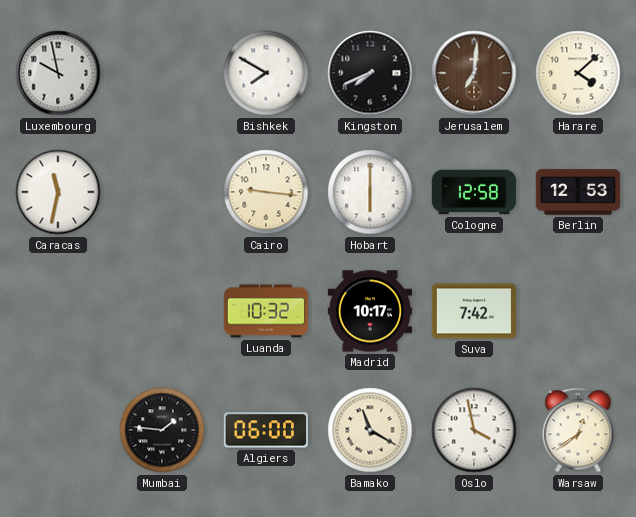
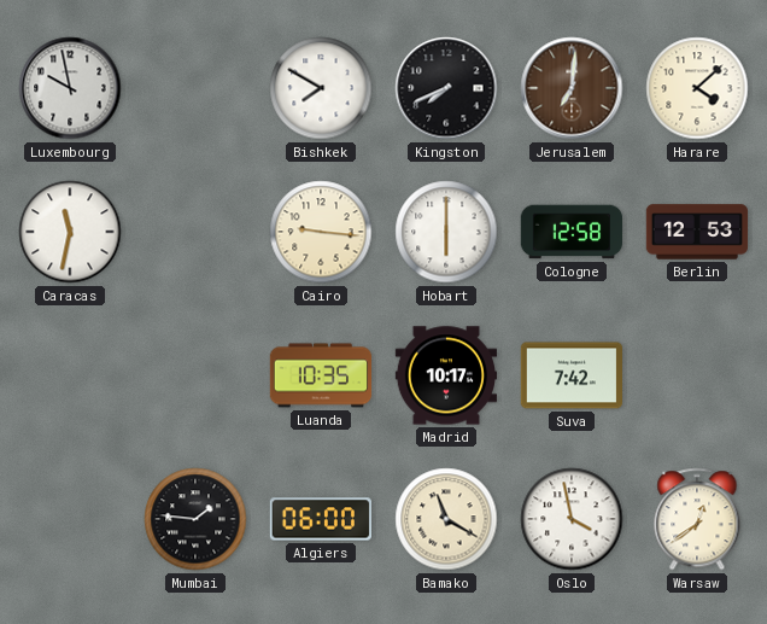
Luanda: 10:32 -> 10:35 (321, 375)
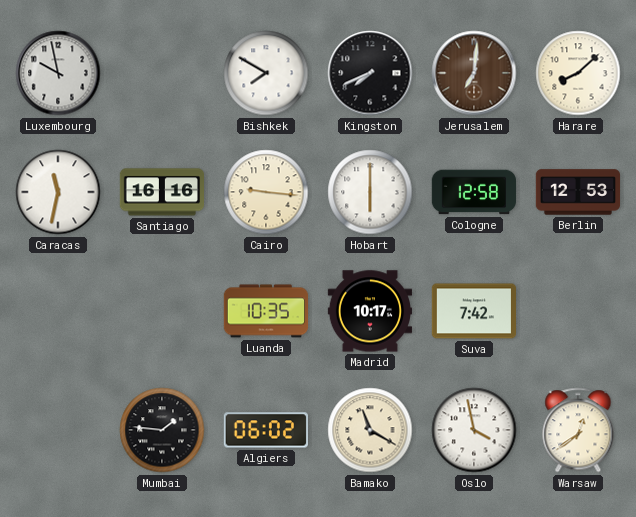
Harare: 4:08 -> 8:08 (578, 73)
Santiago: none -> 16:16 (161, 192)
Algiers: 06:00 -> 06:02 (265, 430)
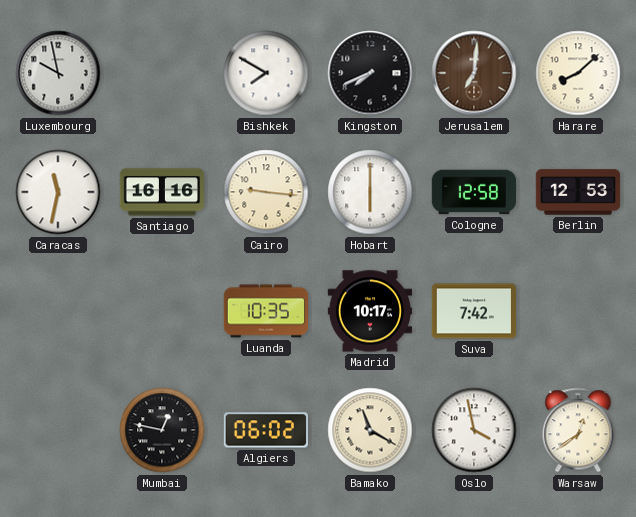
Mumbai: 1:46 -> 12:47 (162, 430)
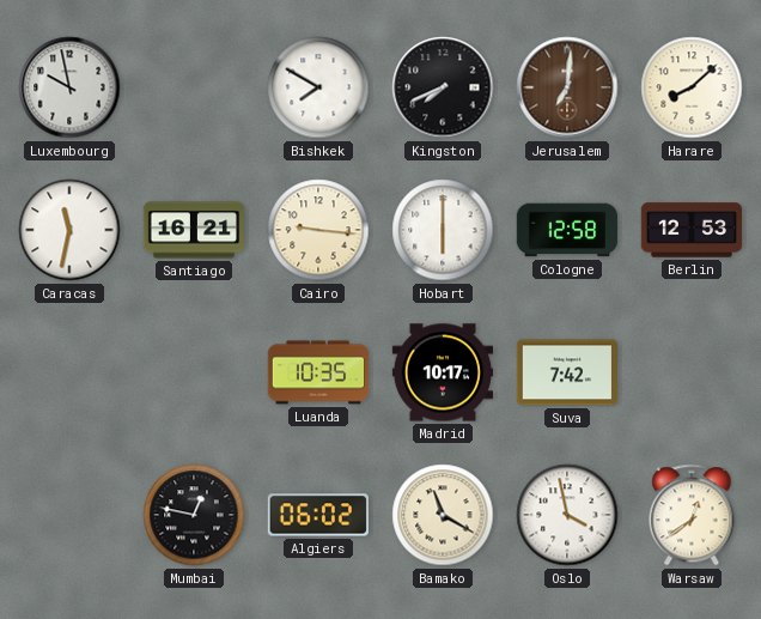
Santiago: 16:16 -> 16:21 (193, 230)
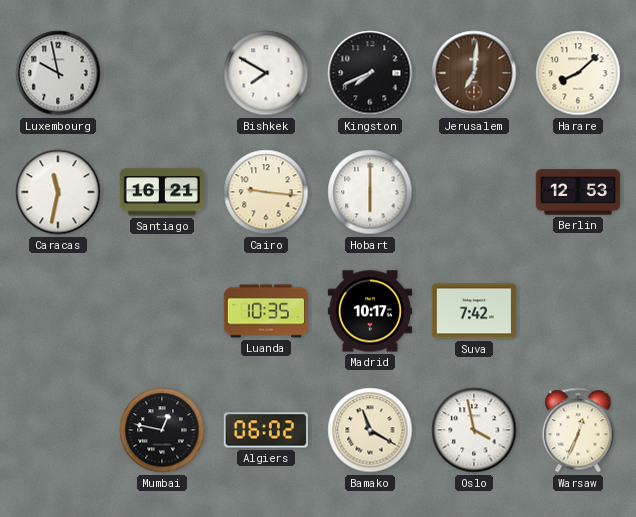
Cologne: 12:58 -> none (567, 230)
Warsaw: 12:39 -> 12:34 (578, 430)
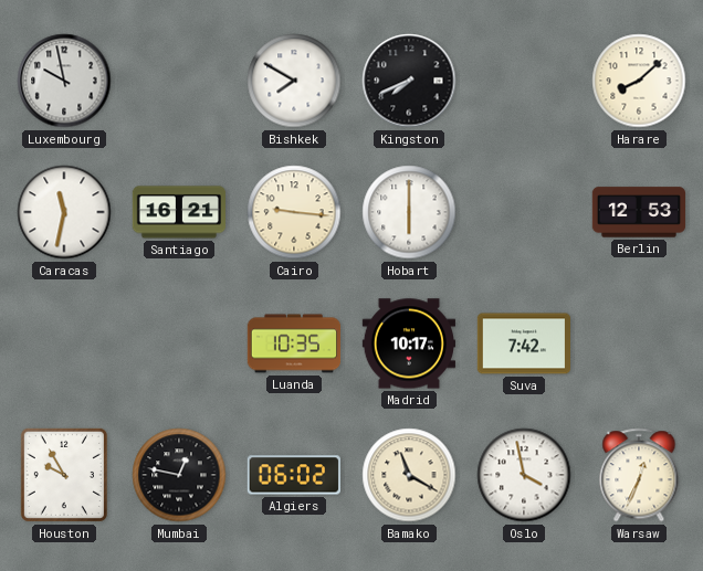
Jerusalem: 7:01 -> none (474, 73)
Houston: none -> 9:55 (64, 475)
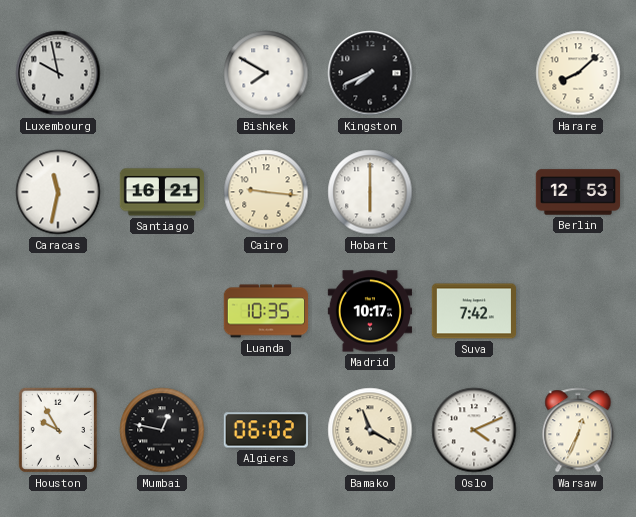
Oslo: 3:58 -> 4:11 (474, 430)
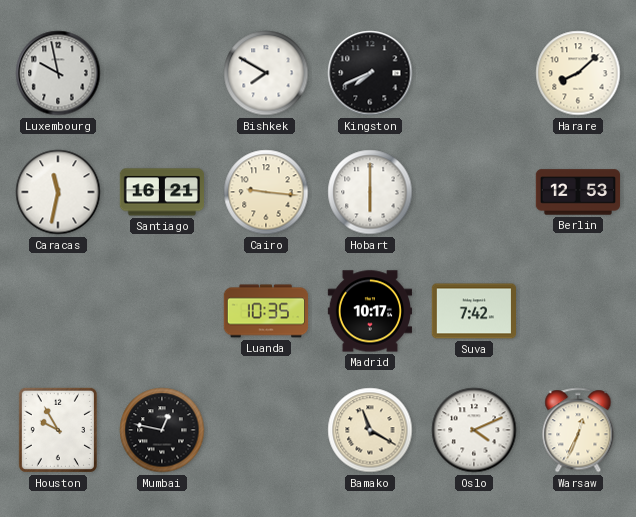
Algiers: 06:02 -> none (265, 430)
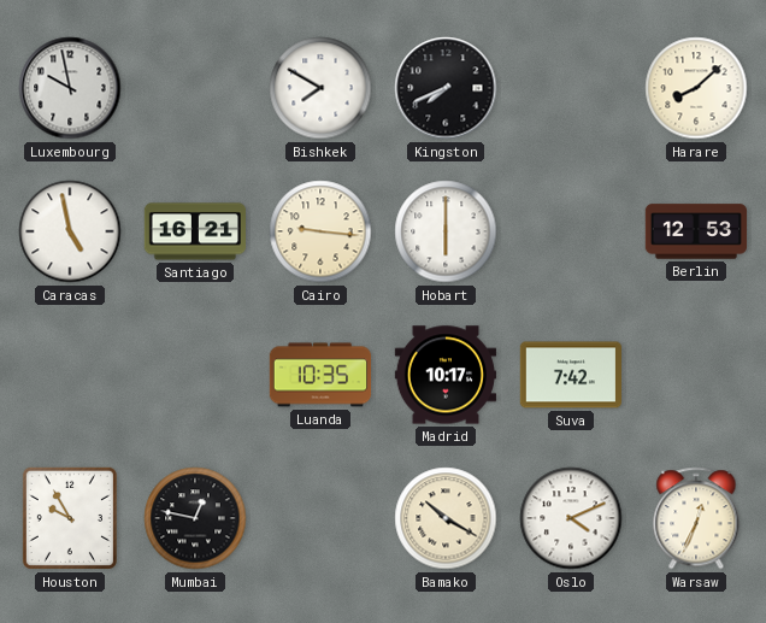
Caracas: 11:32 -> 4:58 (70, 231)
Bamako: 11:20 -> 10:20 (446, 518)
